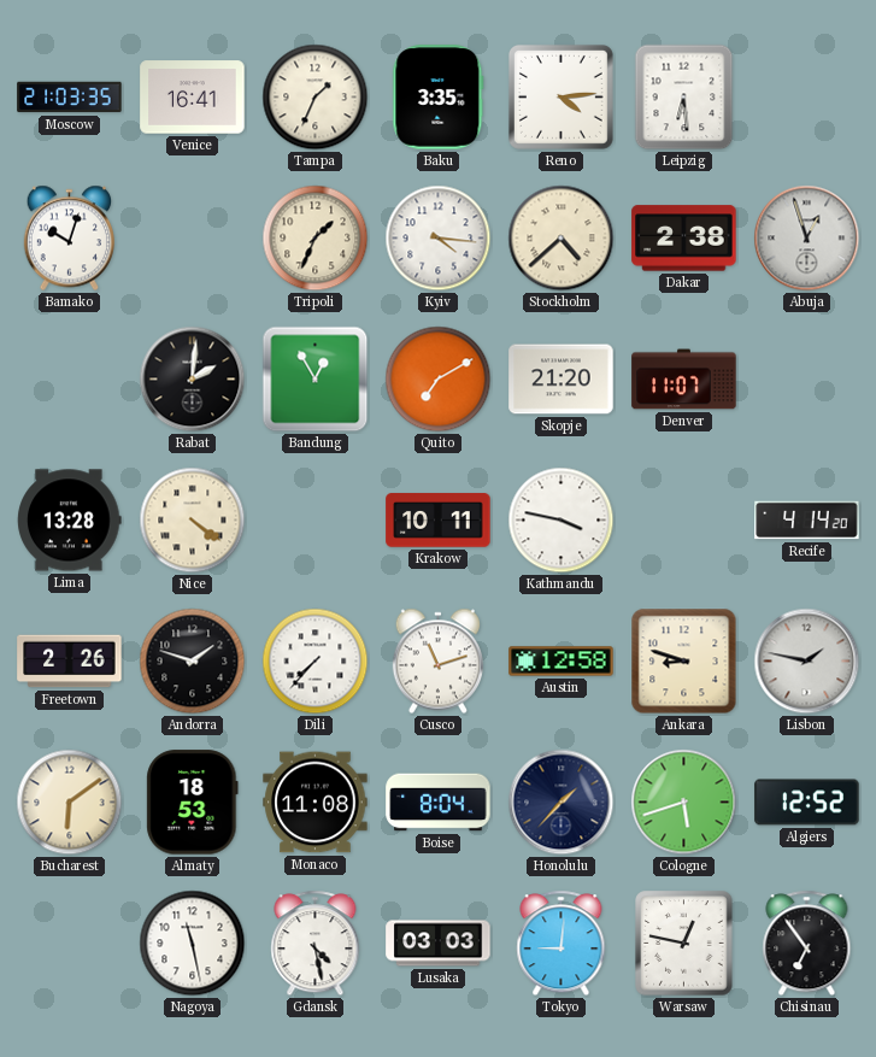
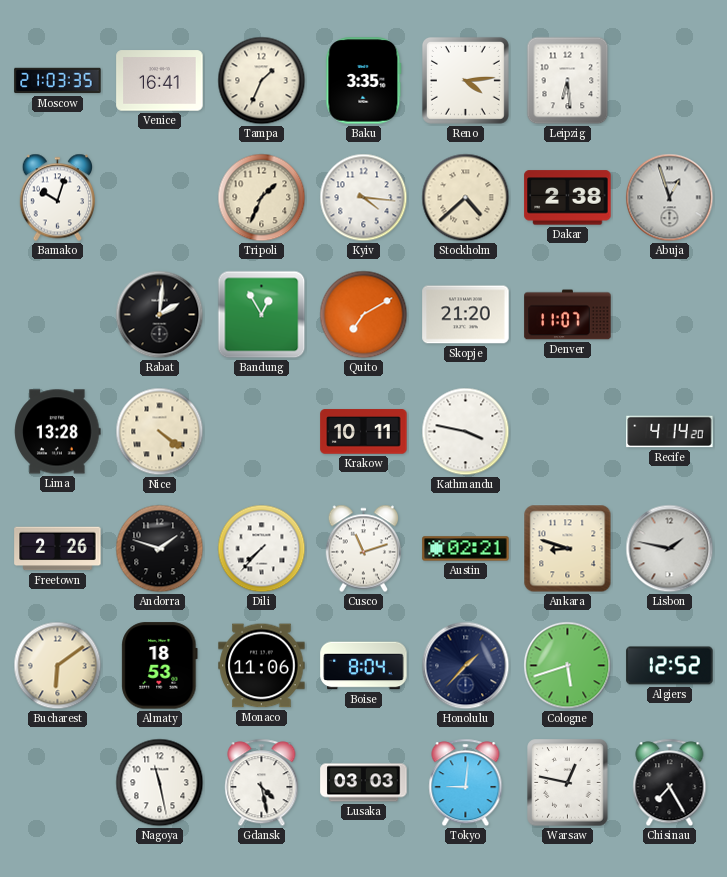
Austin: 12:58 -> 02:21 (466, 549)
Monaco: 11:08 -> 11:06 (262, 666)
Chisinau: 6:54 -> 7:25 (670, 783)
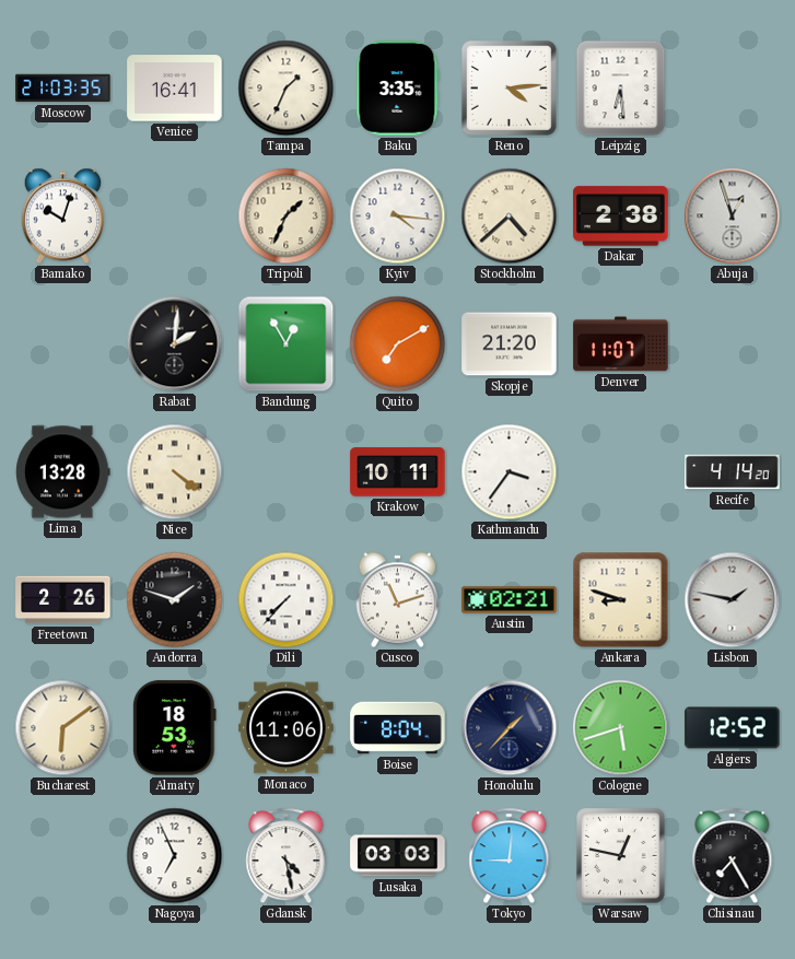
Kathmandu: 3:47 -> 3:36 (510, 472)
Nagoya: 11:28 -> 6:56 (175, 856)
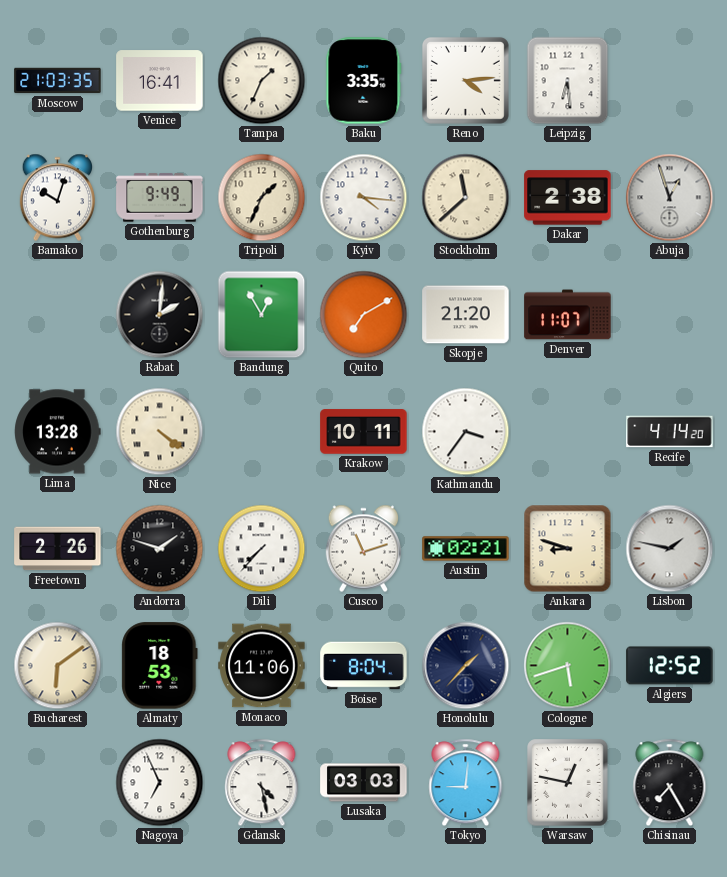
Gothenburg: none -> 9:49 (160, 198)
Stockholm: 4:38 -> 11:38 (466, 198)
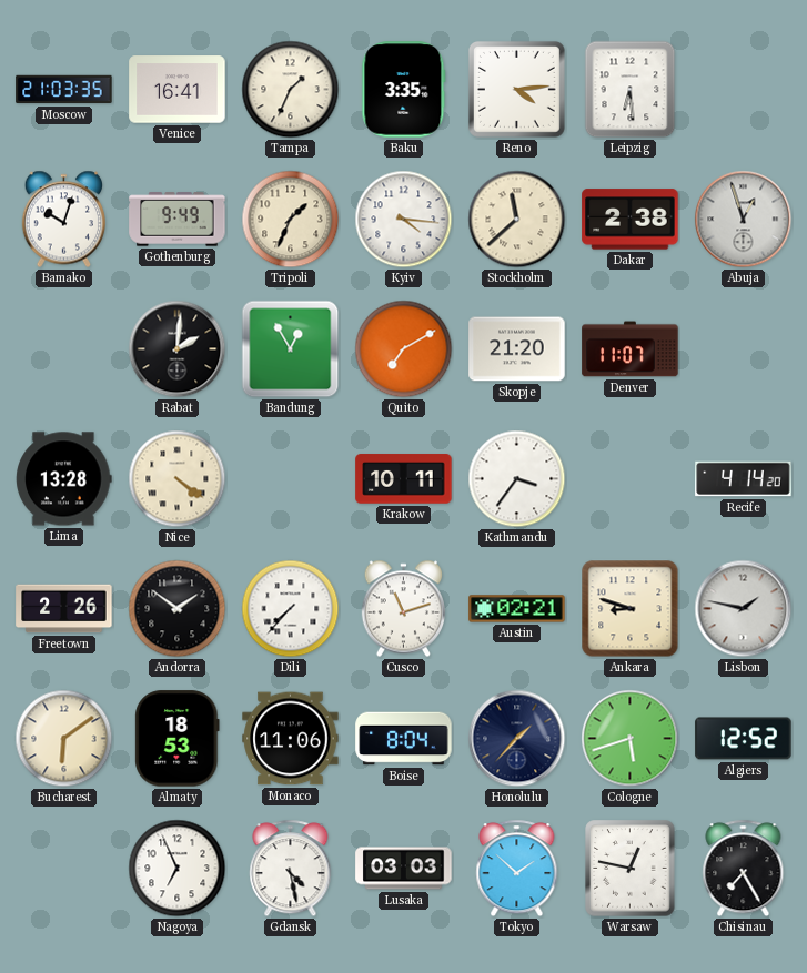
Andorra: 1:48 -> 1:51 (178, 609)
Tokyo: 9:01 -> 1:52 (517, 869)
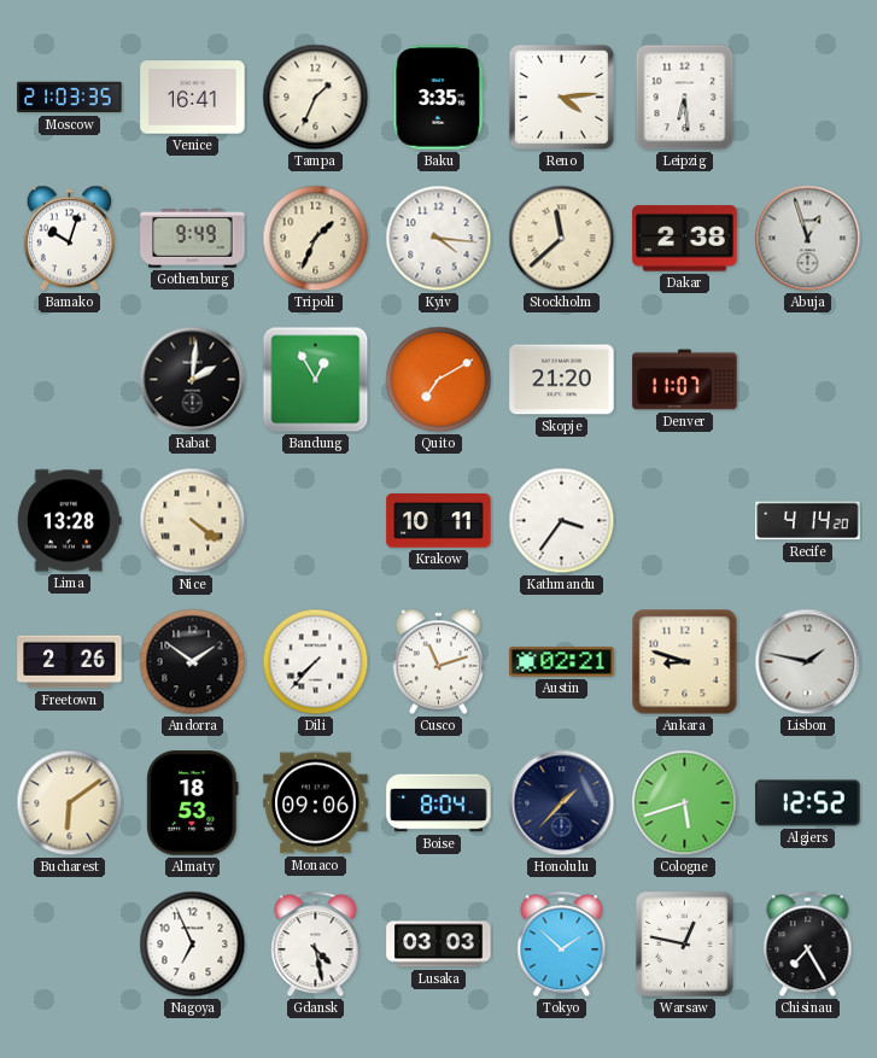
Monaco: 11:06 -> 09:06 (316, 803)
